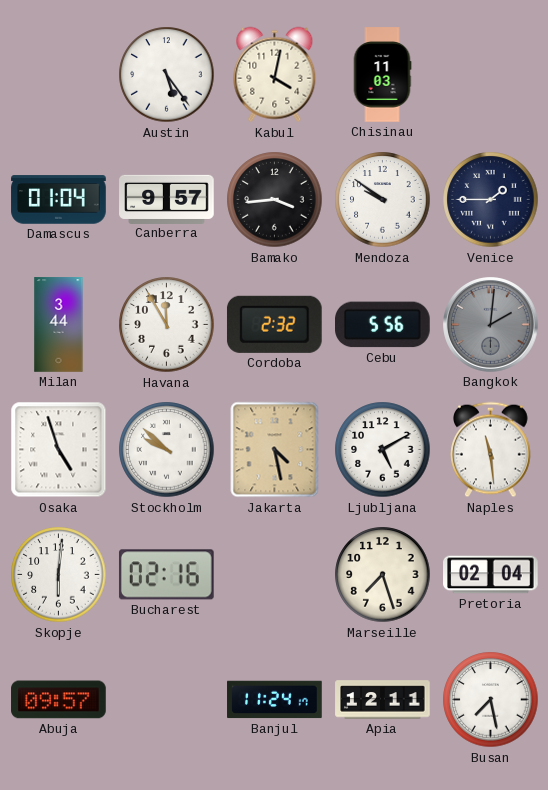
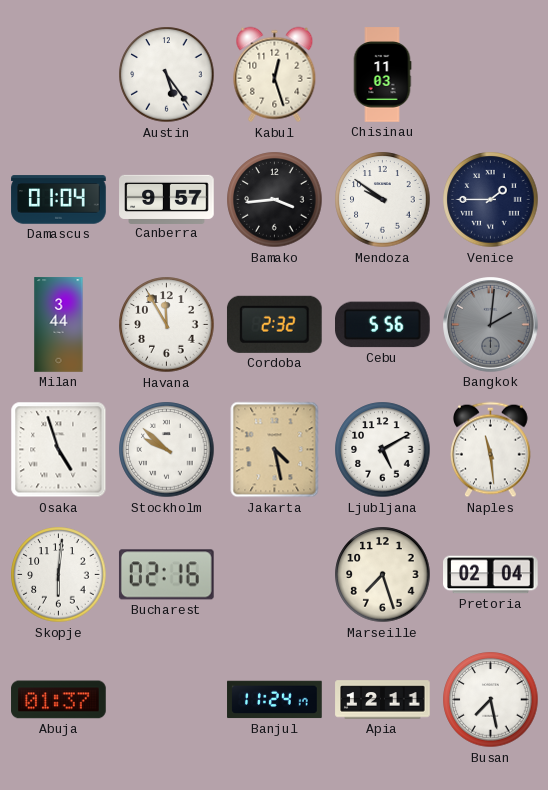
Kabul: 4:02 -> 12:27 (275, 75)
Abuja: 09:57 -> 01:37 (59, 700)
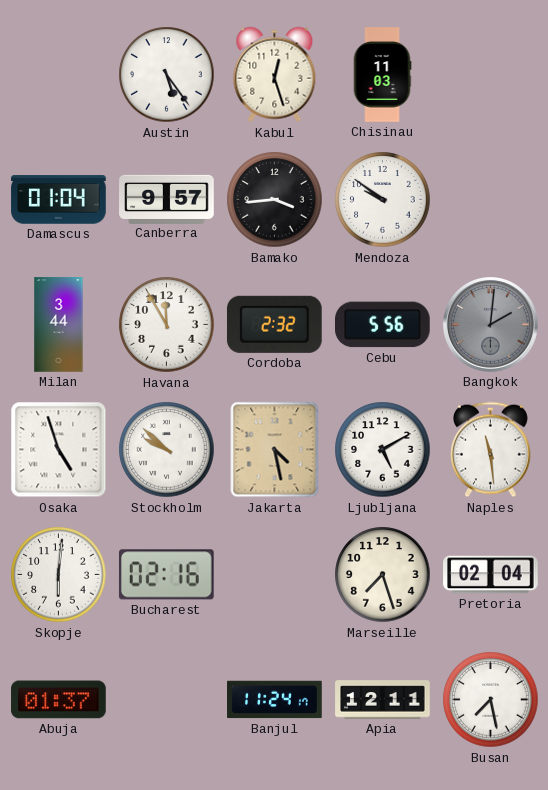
Venice: 1:45 -> none (491, 200)
